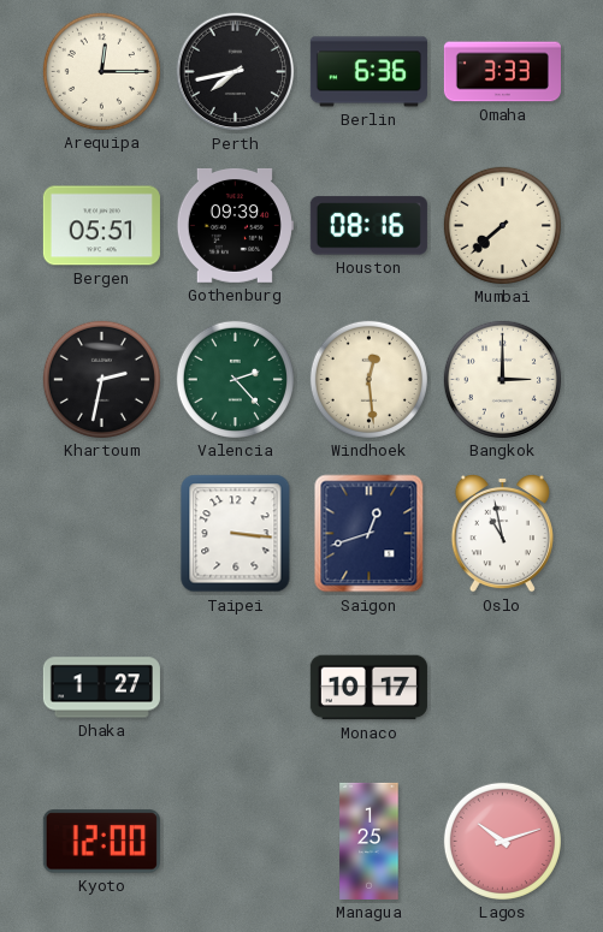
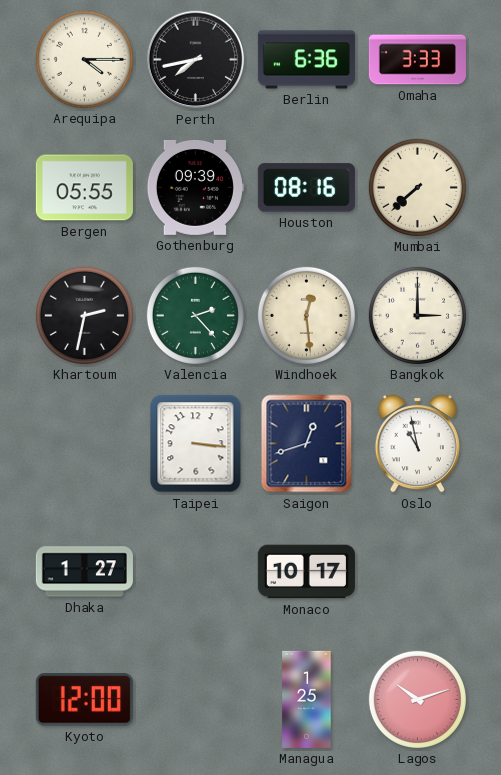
Arequipa: 12:15 -> 4:15 (84, 59)
Bergen: 05:51 -> 05:55 (84, 188)
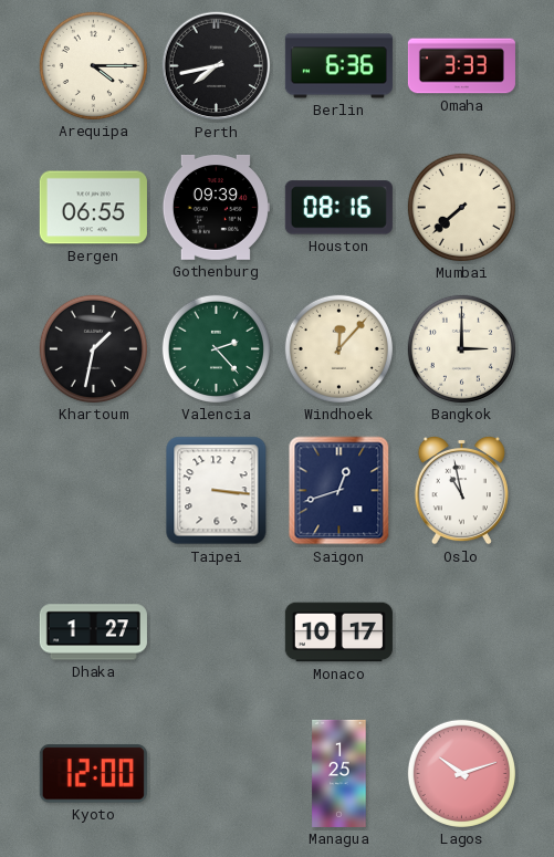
Bergen: 05:55 -> 06:55 (93, 208)
Khartoum: 2:32 -> 1:32 (93, 348)
Windhoek: 12:29 -> 12:07 (338, 348)
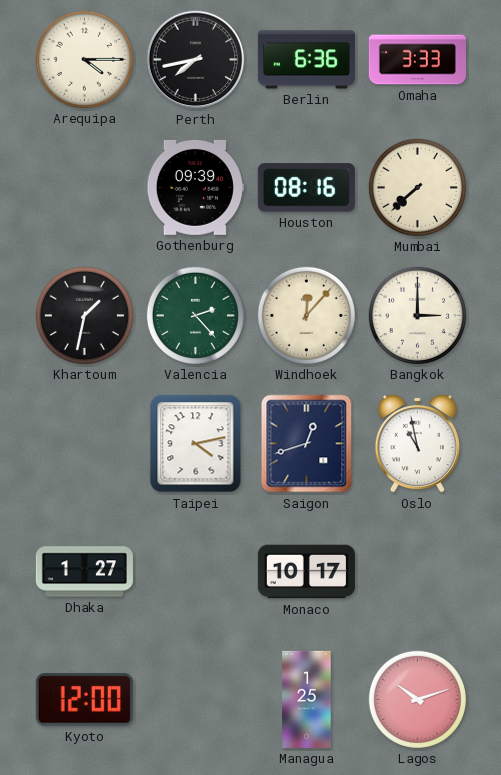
Bergen: 06:55 -> none (93, 208)
Taipei: 3:16 -> 4:13 (196, 444)
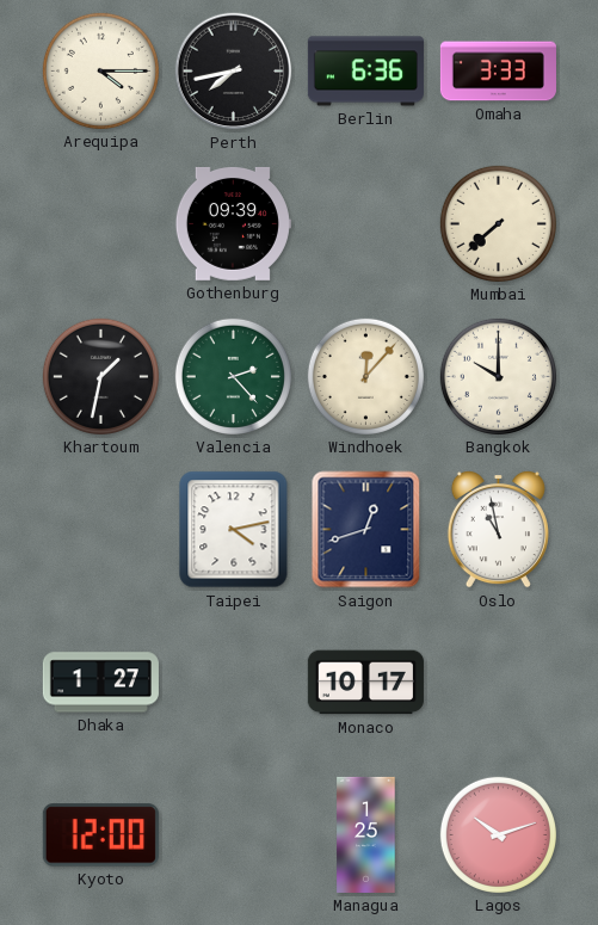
Houston: 08:16 -> none (306, 188)
Bangkok: 3:00 -> 10:00 (498, 376)
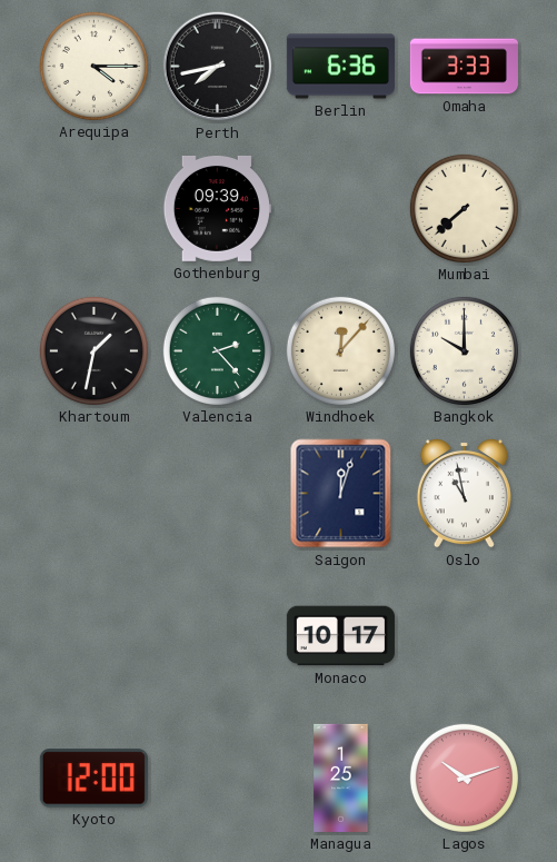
Taipei: 4:13 -> none (234, 530)
Saigon: 12:42 -> 12:03 (341, 494)
Dhaka: 1:27 -> none (100, 683)
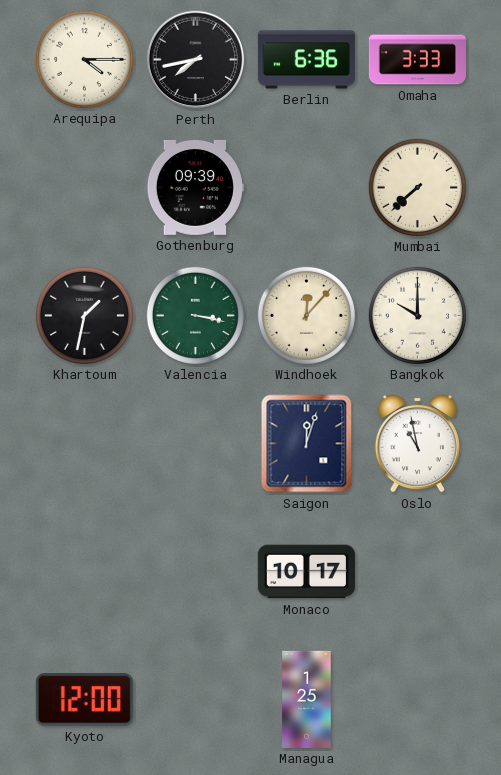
Valencia: 2:23 -> 3:17 (195, 315)
Lagos: 10:12 -> none (464, 777)
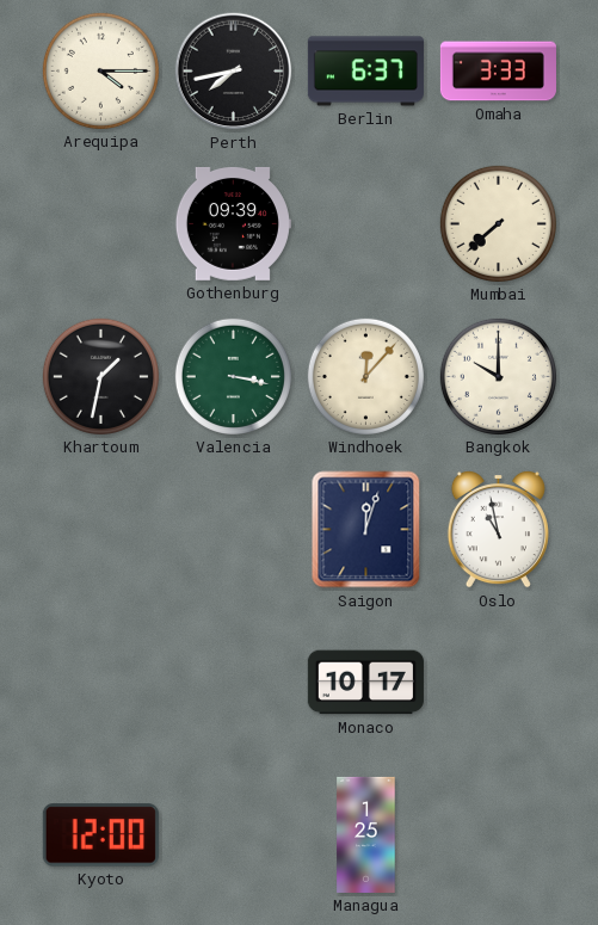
Berlin: 6:36 -> 6:37 (365, 72)
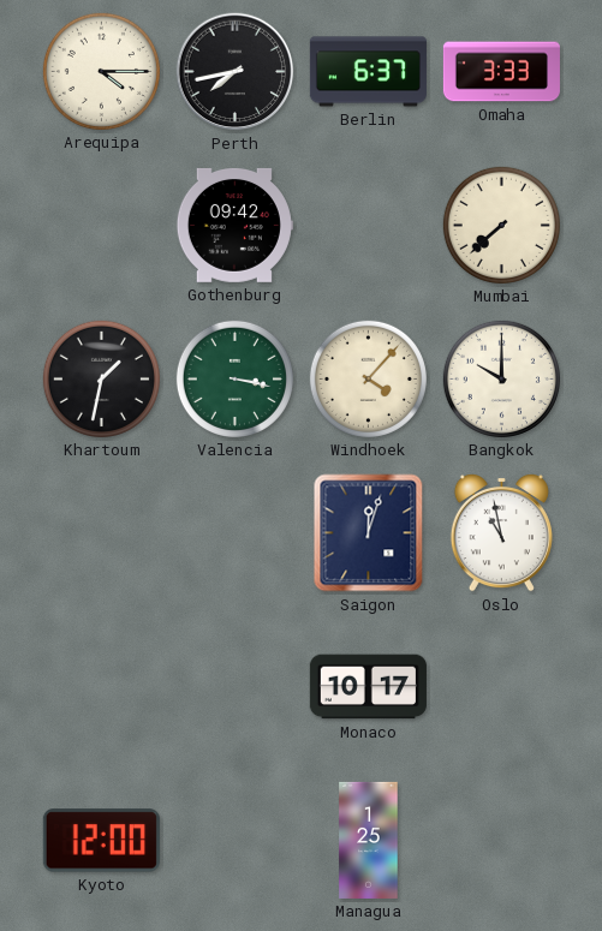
Gothenburg: 09:39 -> 09:42 (234, 225)
Windhoek: 12:07 -> 4:07 (368, 378)
